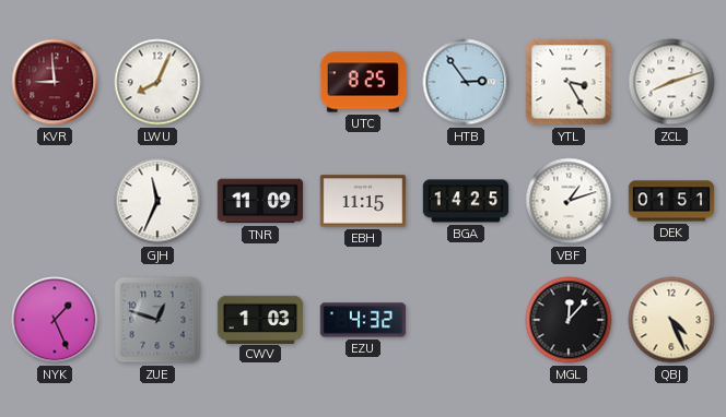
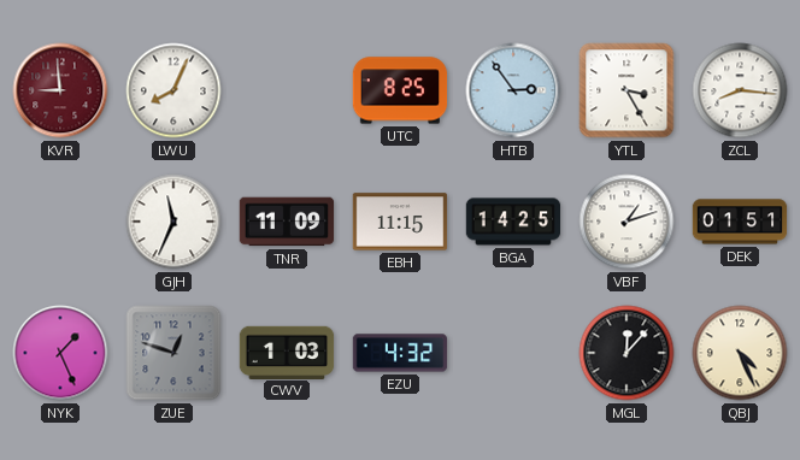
ZCL: 8:12 -> 8:16 (740, 90)
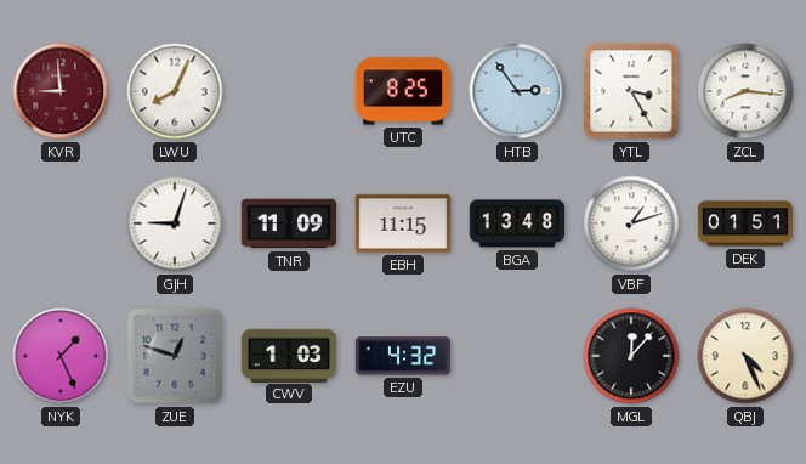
GJH: 11:34 -> 9:03 (175, 223)
BGA: 14:25 -> 13:48 (517, 223)
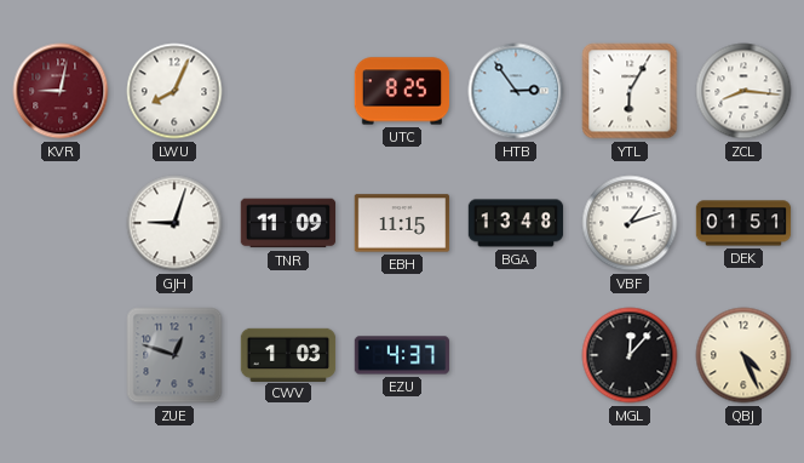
KVR: 8:59 -> 9:02 (61, 91)
YTL: 3:25 -> 6:05 (630, 91)
NYK: 1:26 -> none (61, 356)
EZU: 4:32 -> 4:37 (402, 355)
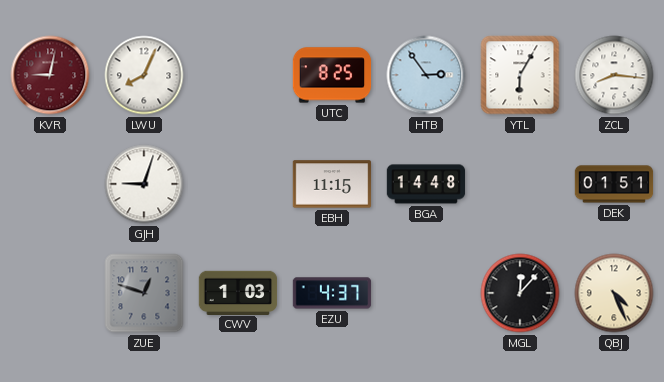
TNR: 11:09 -> none (288, 223)
BGA: 13:48 -> 14:48 (426, 184)
VBF: 1:12 -> none (630, 223)
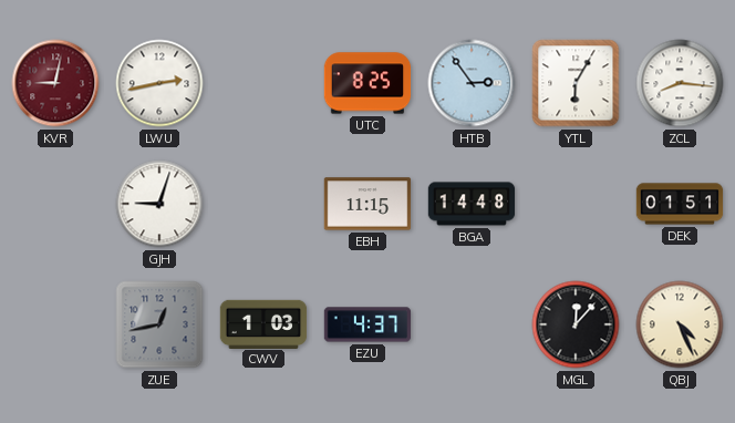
LWU: 8:04 -> 2:43 (159, 83)
ZUE: 12:48 -> 12:43 (159, 324)
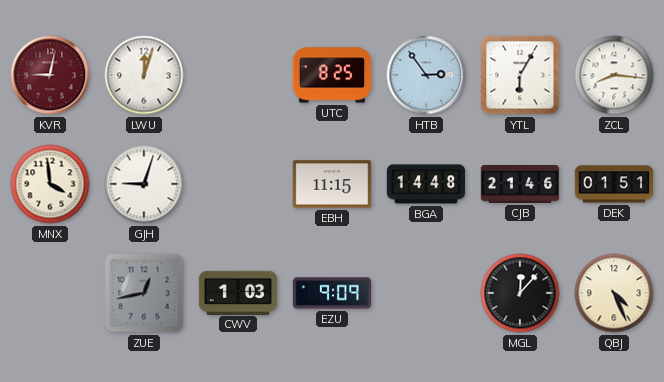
LWU: 2:43 -> 12:03 (144, 75)
MNX: none -> 3:59 (50, 184)
CJB: none -> 21:46 (520, 185)
EZU: 4:37 -> 9:09 (332, 293)
